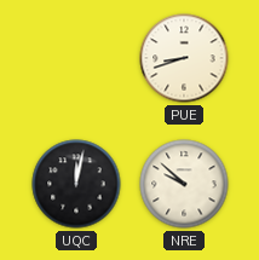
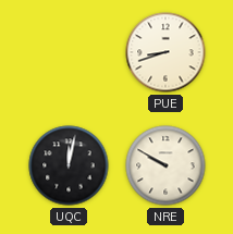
NRE: 9:52 -> 9:50 (165, 165)
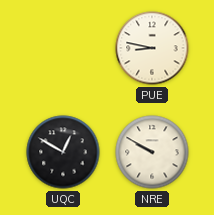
PUE: 8:42 -> 8:47 (152, 48)
UQC: 12:02 -> 12:50 (63, 152)
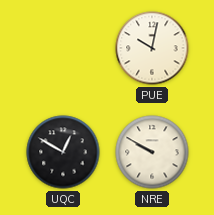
PUE: 8:47 -> 10:02 (152, 48)
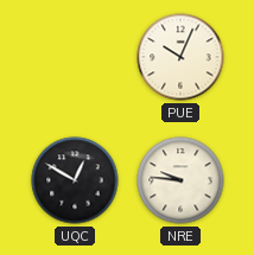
PUE: 10:02 -> 10:04 (180, 57)
NRE: 9:50 -> 9:46 (180, 180)
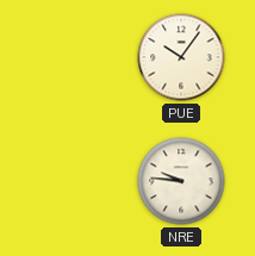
PUE: 10:04 -> 10:06 (181, 57)
UQC: 12:50 -> none (75, 180)
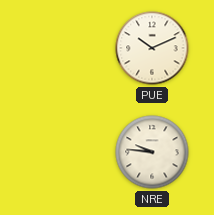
PUE: 10:06 -> 10:11 (152, 48)
